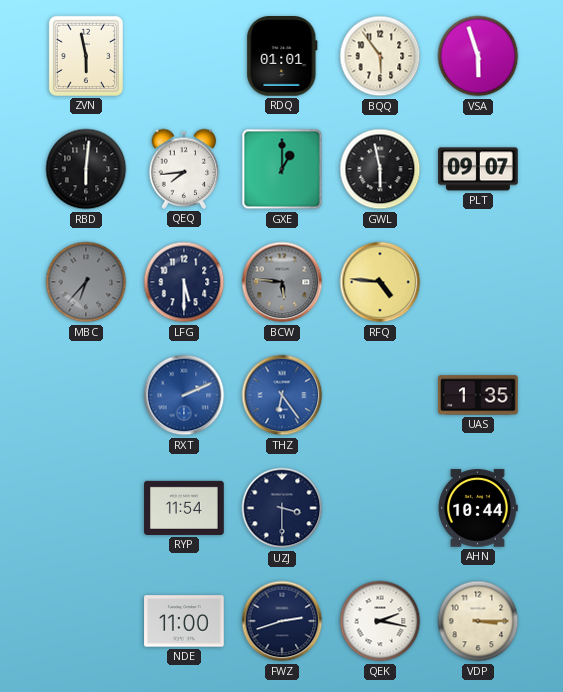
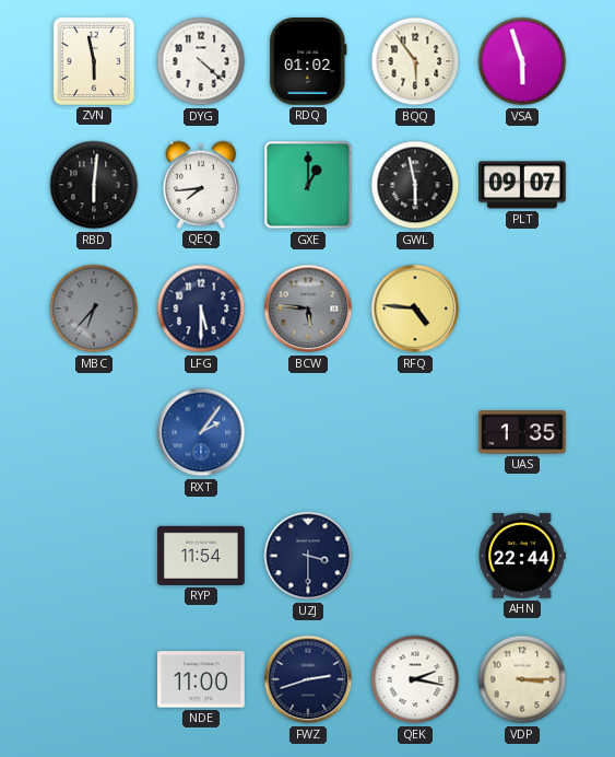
DYG: none -> 4:22 (201, 61)
RDQ: 01:01 -> 01:02 (308, 62)
RXT: 2:11 -> 2:06 (201, 432)
THZ: 6:24 -> none (282, 395)
AHN: 10:44 -> 22:44 (522, 556)
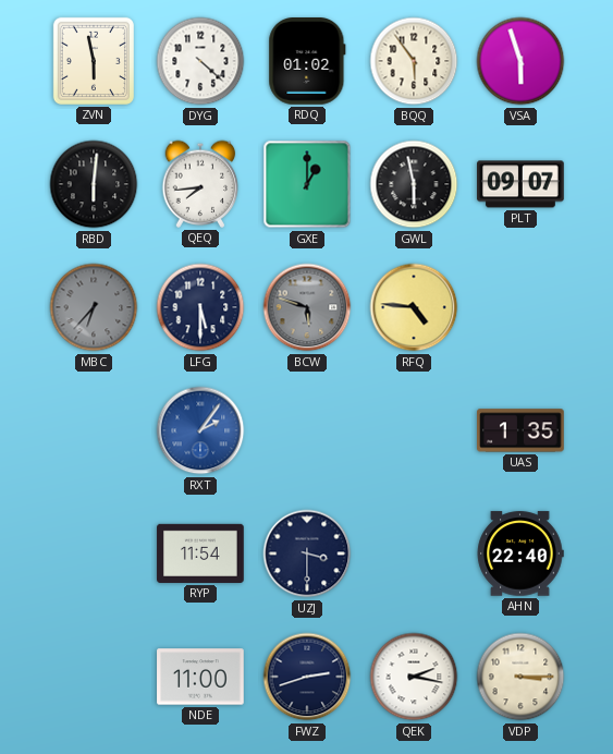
BCW: 5:46 -> 5:48 (307, 307)
AHN: 22:44 -> 22:40 (520, 554)
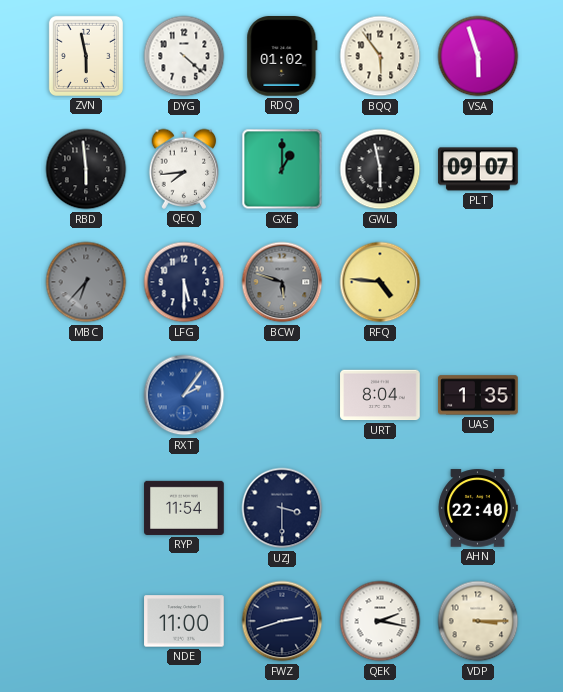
RBD: 6:01 -> 5:59 (86, 169)
URT: none -> 8:04 (380, 395)
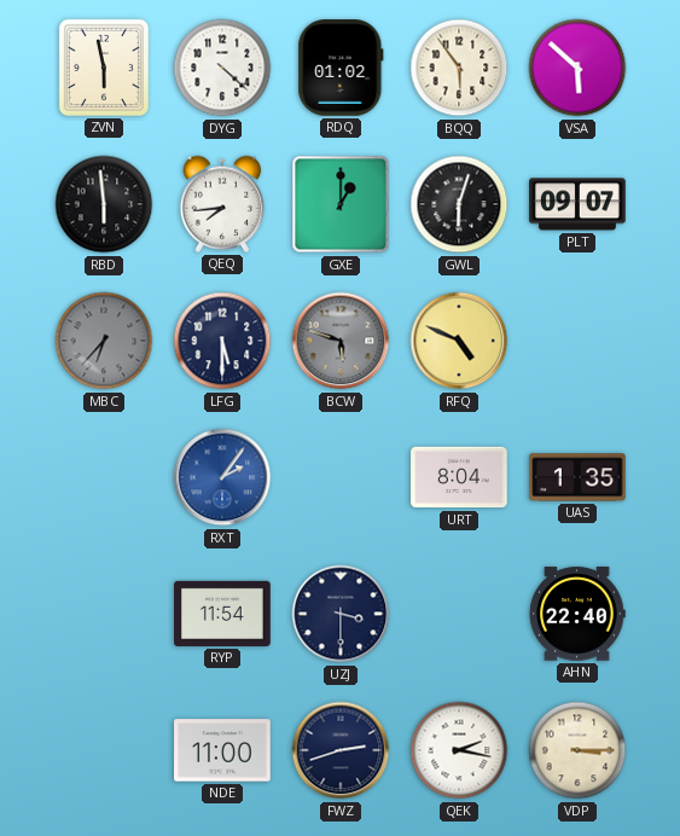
VSA: 5:57 -> 5:52 (577, 68)
GWL: 5:58 -> 6:03 (459, 204)
RFQ: 4:46 -> 4:49 (459, 341)
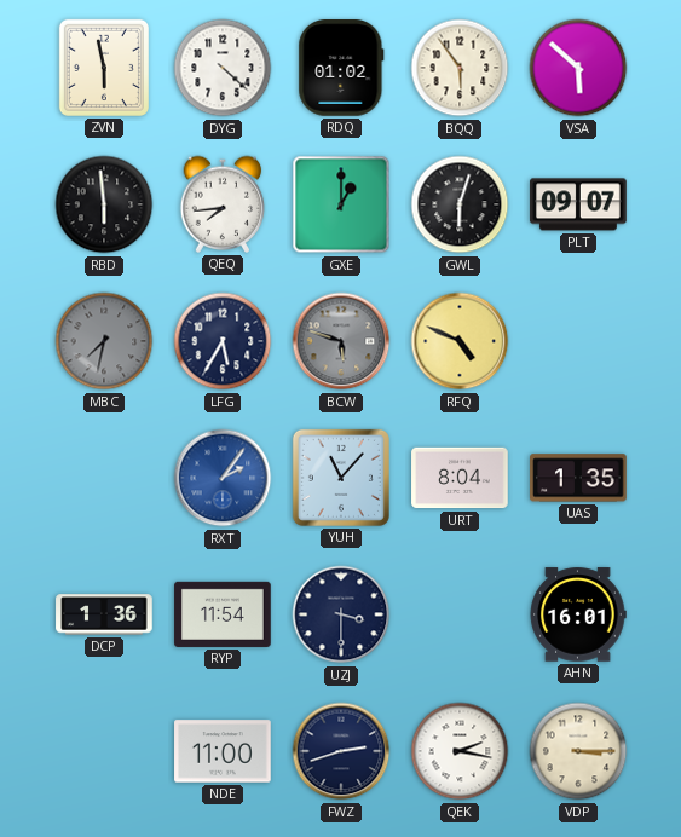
MBC: 6:37 -> 7:32 (104, 341)
LFG: 5:30 -> 5:35 (223, 341)
YUH: none -> 11:07 (341, 478)
DCP: none -> 1:36 (104, 614)
AHN: 22:40 -> 16:01 (578, 614)
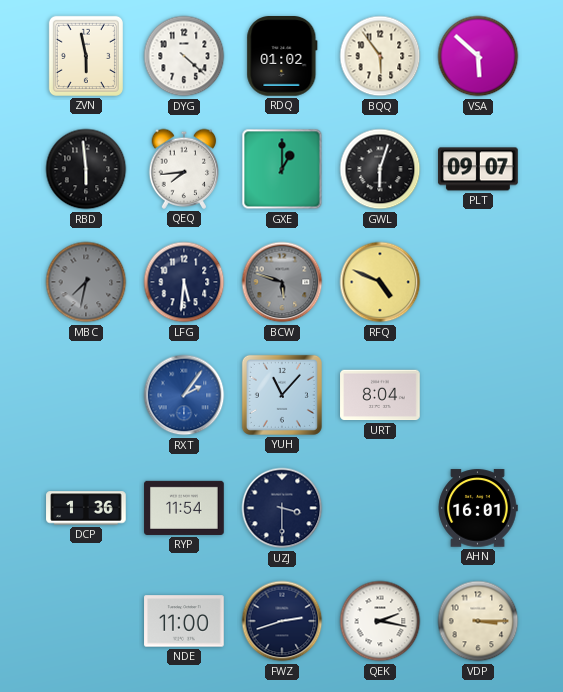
LFG: 5:35 -> 5:31 (184, 282)
UAS: 1:35 -> none (578, 478)
